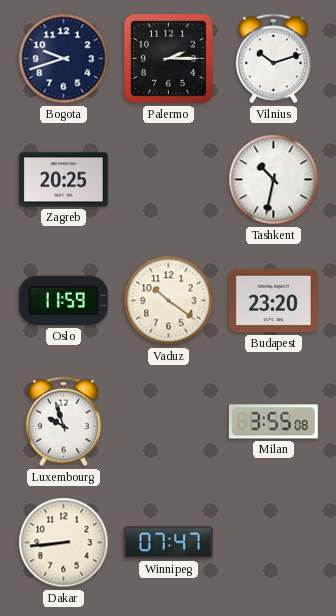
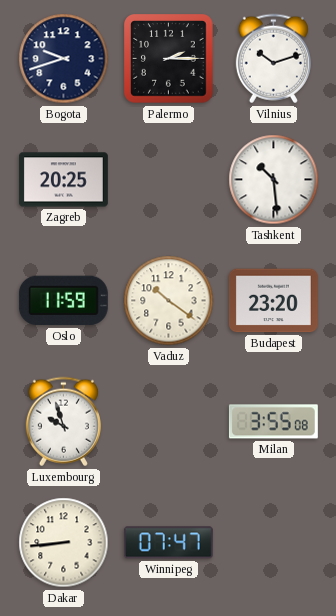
Tashkent: 10:32 -> 10:29 (274, 180)
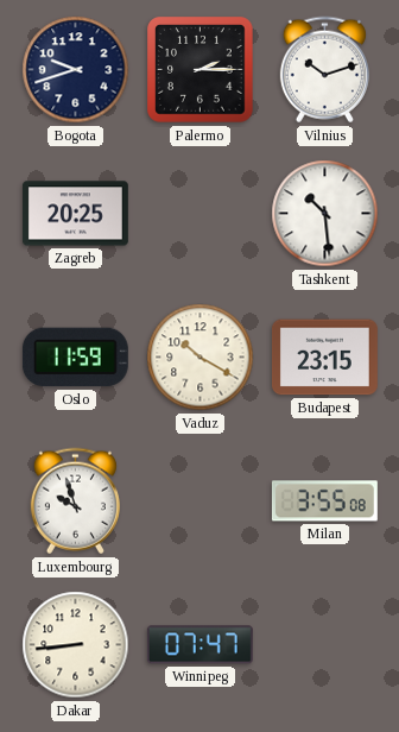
Vaduz: 10:21 -> 10:20 (201, 358)
Budapest: 23:20 -> 23:15 (324, 358)
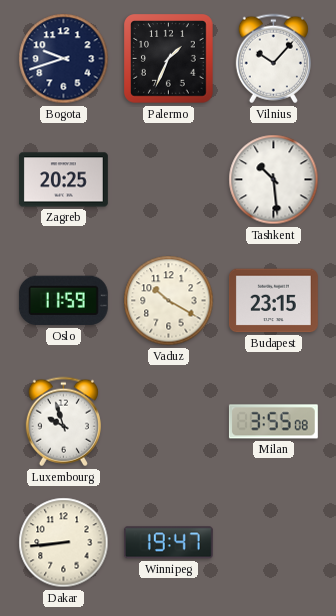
Palermo: 2:15 -> 1:34 (169, 59)
Vilnius: 10:12 -> 10:07 (273, 59)
Winnipeg: 07:47 -> 19:47 (168, 543)
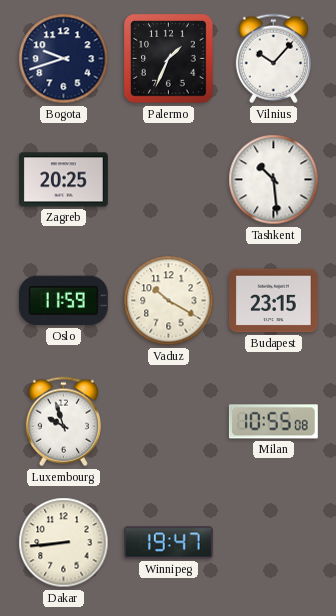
Milan: 3:55 -> 10:55 (273, 422)
